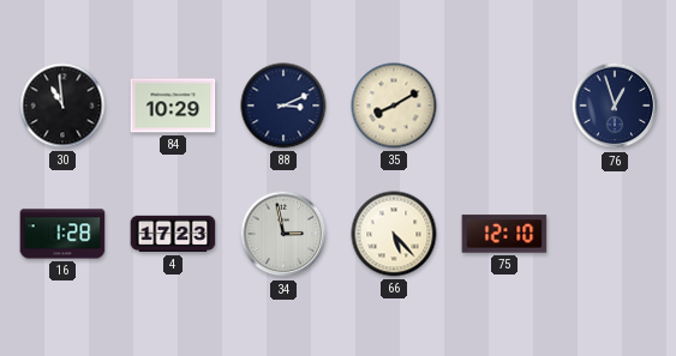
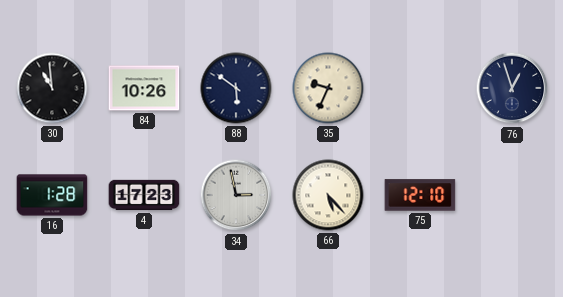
84: 10:29 -> 10:26 (144, 88)
88: 3:11 -> 5:51 (236, 88)
35: 8:10 -> 9:34 (328, 88)
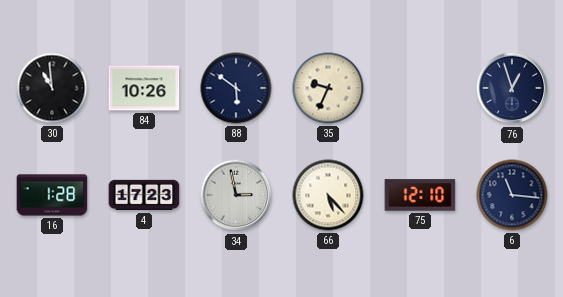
6: none -> 11:16 (512, 195)
